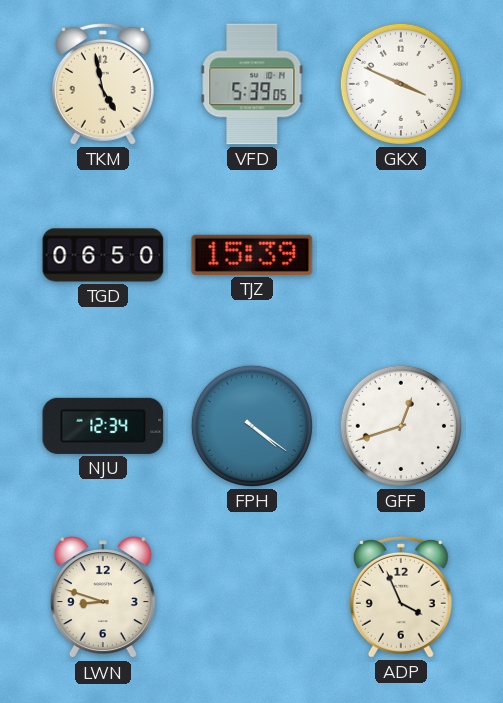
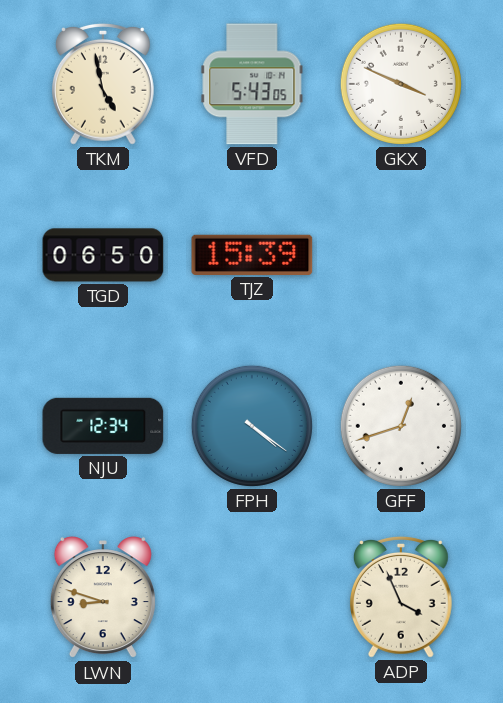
VFD: 5:39 -> 5:43 (252, 84)
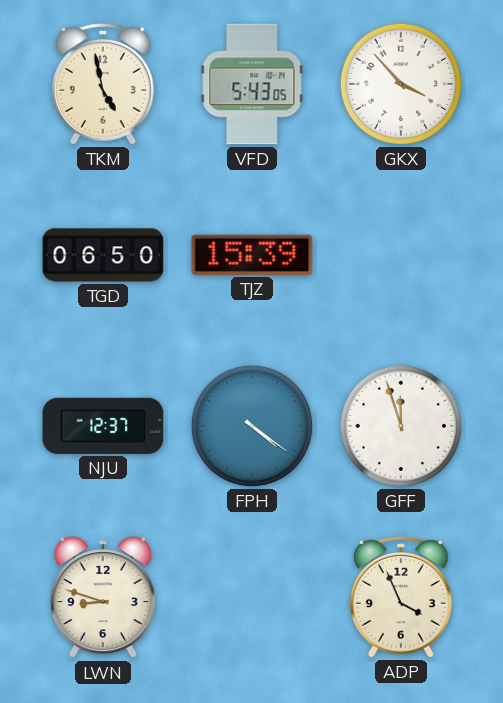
GKX: 3:49 -> 3:53 (401, 84)
NJU: 12:34 -> 12:37 (103, 426)
GFF: 12:42 -> 11:57 (401, 426)
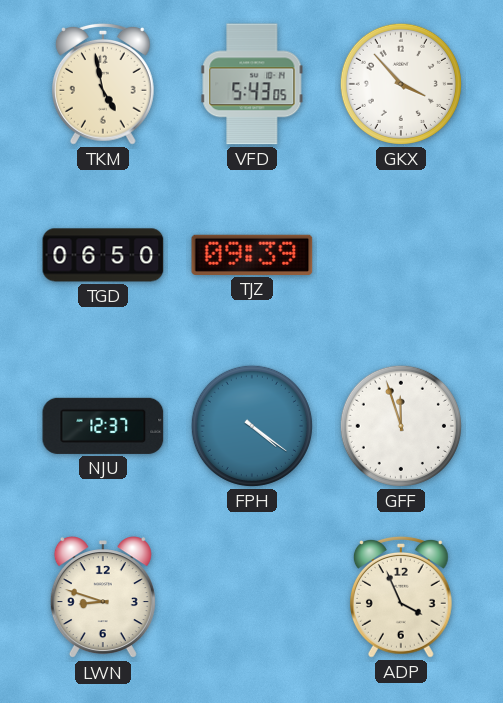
TJZ: 15:39 -> 09:39 (252, 255)
